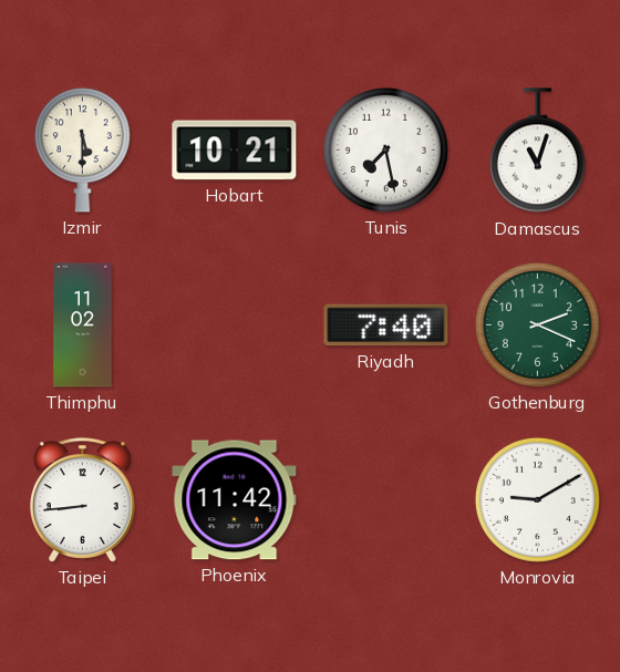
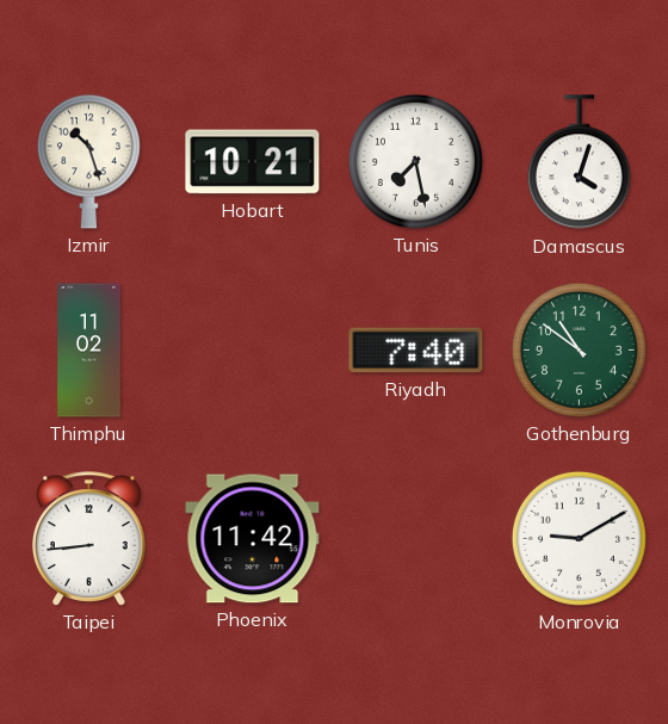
Izmir: 5:30 -> 10:27 (88, 161)
Damascus: 11:03 -> 4:03 (579, 162)
Gothenburg: 2:19 -> 10:51 (579, 349)
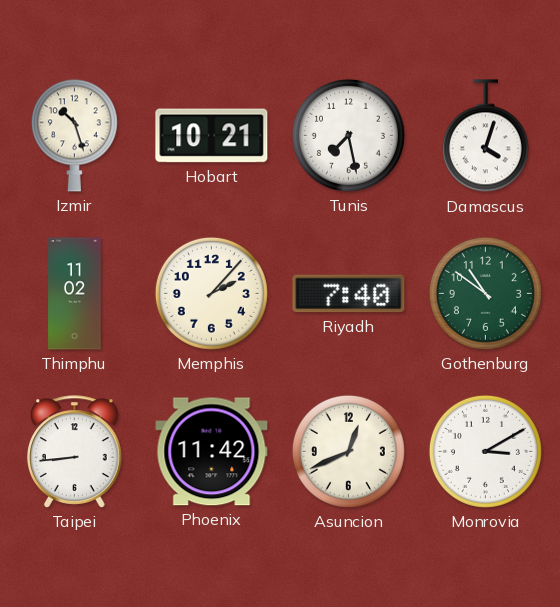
Memphis: none -> 2:07 (211, 293)
Asuncion: none -> 12:41 (348, 451)
Monrovia: 9:10 -> 3:10 (485, 451)
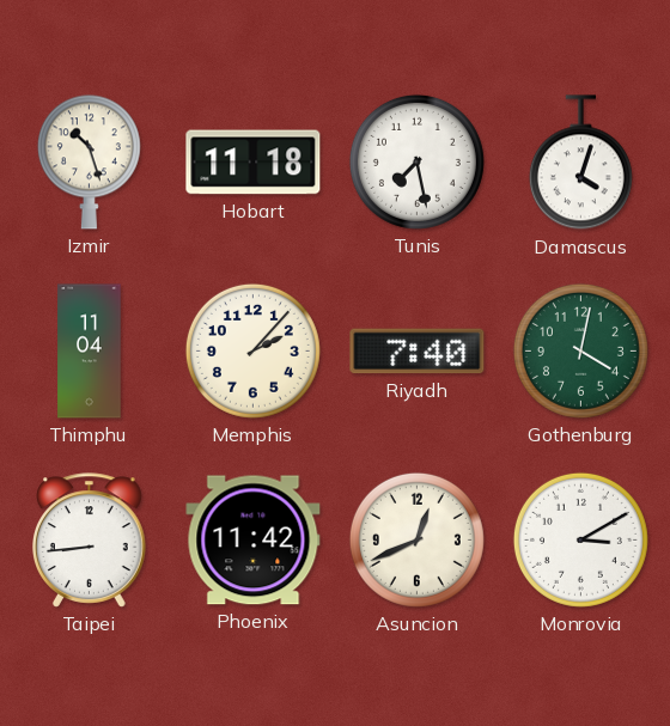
Hobart: 10:21 -> 11:18 (254, 163)
Thimphu: 11:02 -> 11:04 (90, 352)
Gothenburg: 10:51 -> 4:02 (580, 350)
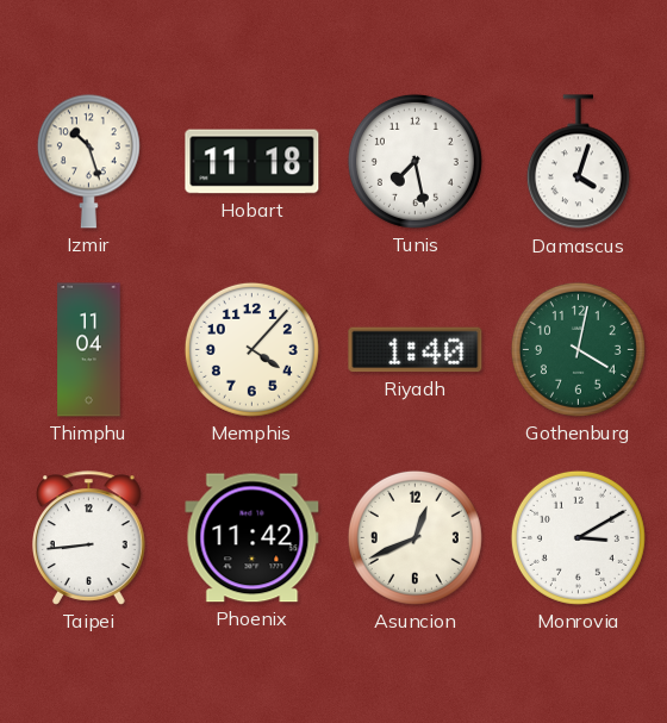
Memphis: 2:07 -> 4:07 (251, 349)
Riyadh: 7:40 -> 1:40 (416, 350)
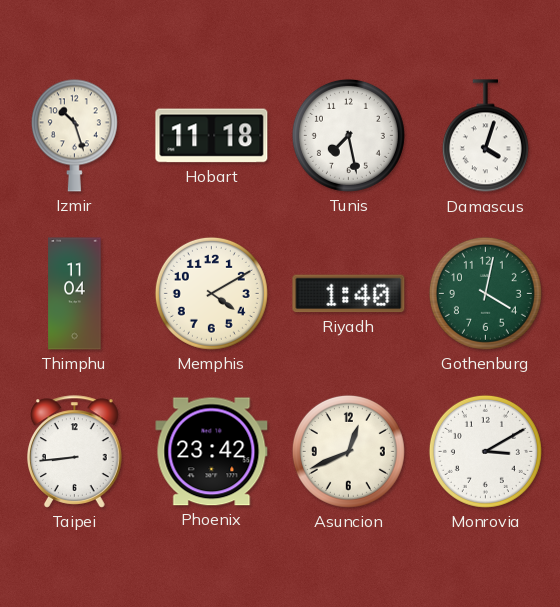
Memphis: 4:07 -> 4:10 (211, 293)
Phoenix: 11:42 -> 23:42 (212, 452)
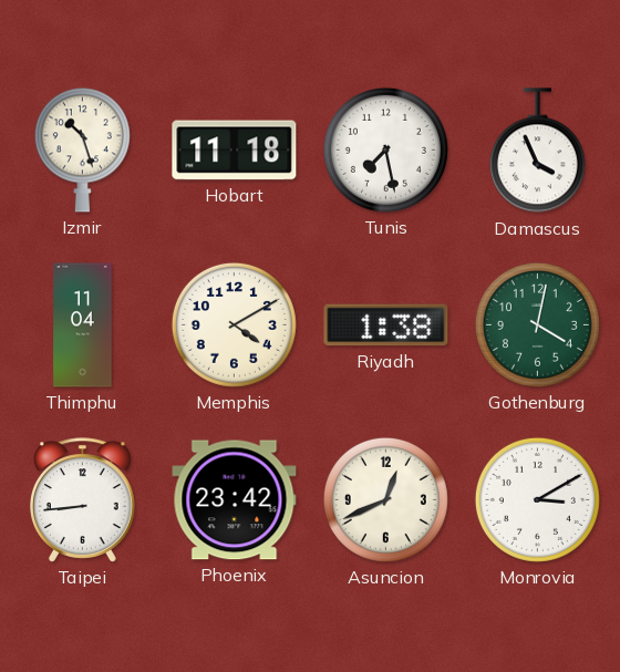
Damascus: 4:03 -> 3:56 (537, 151)
Riyadh: 1:40 -> 1:38 (386, 325)
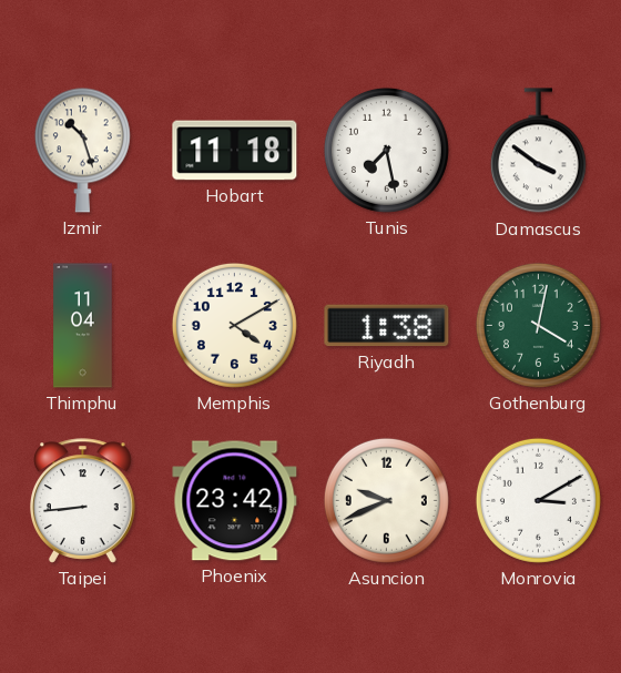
Damascus: 3:56 -> 3:51 (538, 151)
Asuncion: 12:41 -> 9:41 (386, 500)
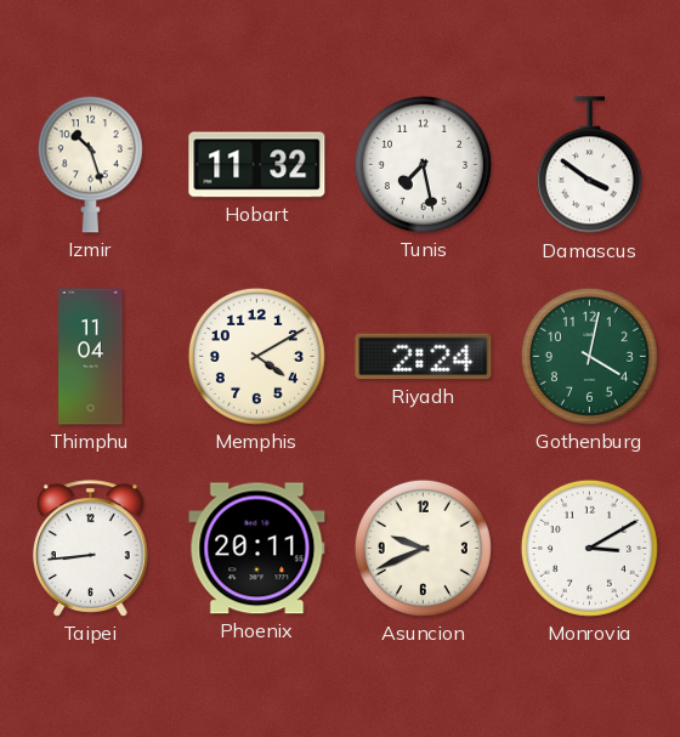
Hobart: 11:18 -> 11:32 (257, 165)
Riyadh: 1:38 -> 2:24 (424, 357)
Phoenix: 23:42 -> 20:11 (257, 549)
